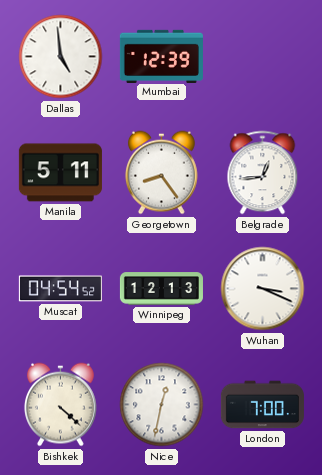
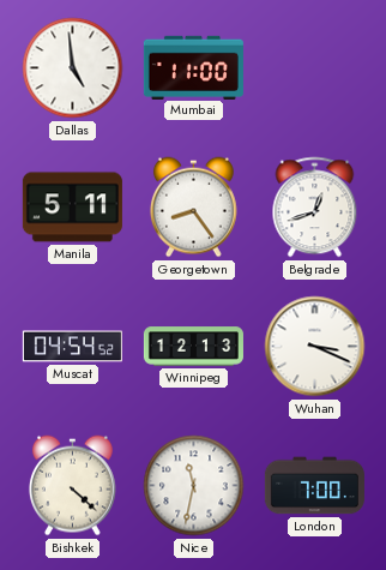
Mumbai: 12:39 -> 11:00 (193, 67)
Belgrade: 12:44 -> 12:42 (315, 208)
Nice: 12:32 -> 11:32 (194, 486)
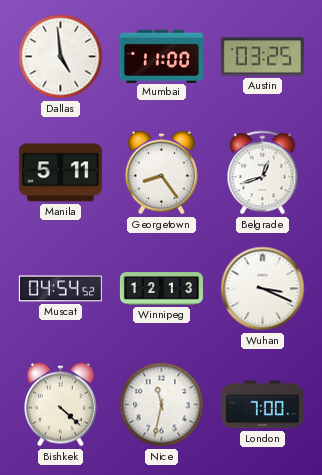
Austin: none -> 03:25 (262, 57)
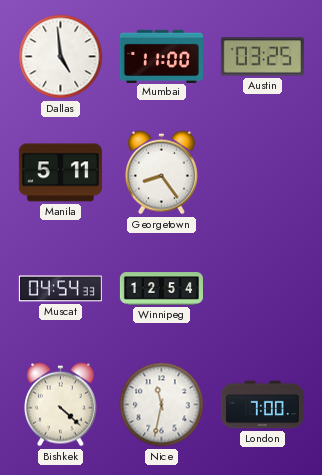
Belgrade: 12:42 -> none (263, 173)
Muscat: 04:54:52 -> 04:54:33 (60, 289)
Winnipeg: 12:13 -> 12:54 (161, 289)
Wuhan: 3:19 -> none (263, 289)
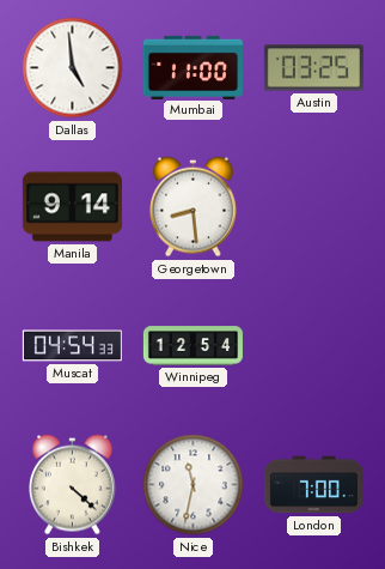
Manila: 5:11 -> 9:14 (72, 207)
Georgetown: 8:24 -> 8:29 (192, 207)
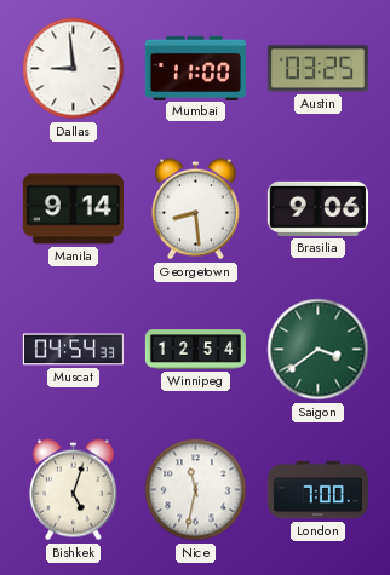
Dallas: 4:59 -> 8:59 (74, 69)
Brasilia: none -> 9:06 (317, 208)
Saigon: none -> 3:39 (319, 350)
Bishkek: 4:22 -> 5:03 (73, 490)
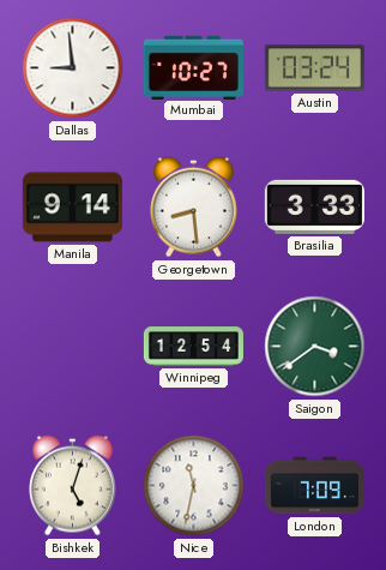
Mumbai: 11:00 -> 10:27 (193, 67)
Austin: 03:25 -> 03:24 (314, 68)
Brasilia: 9:06 -> 3:33 (314, 206)
Muscat: 04:54 -> none (73, 350)
London: 7:00 -> 7:09 (314, 486)
